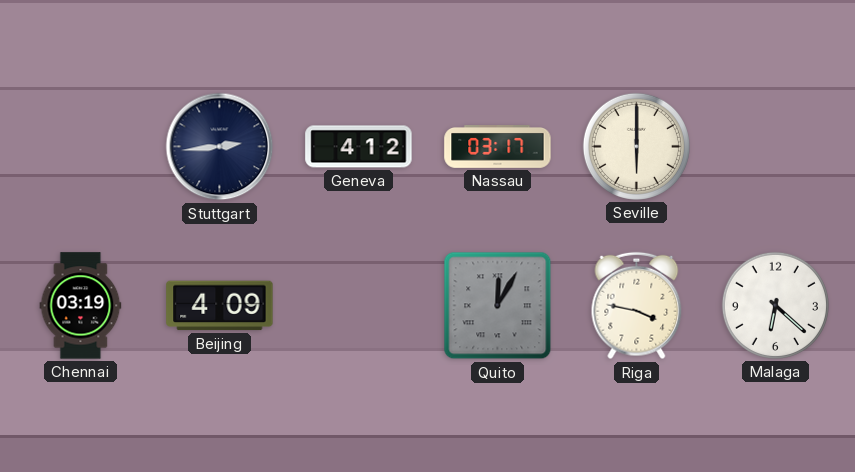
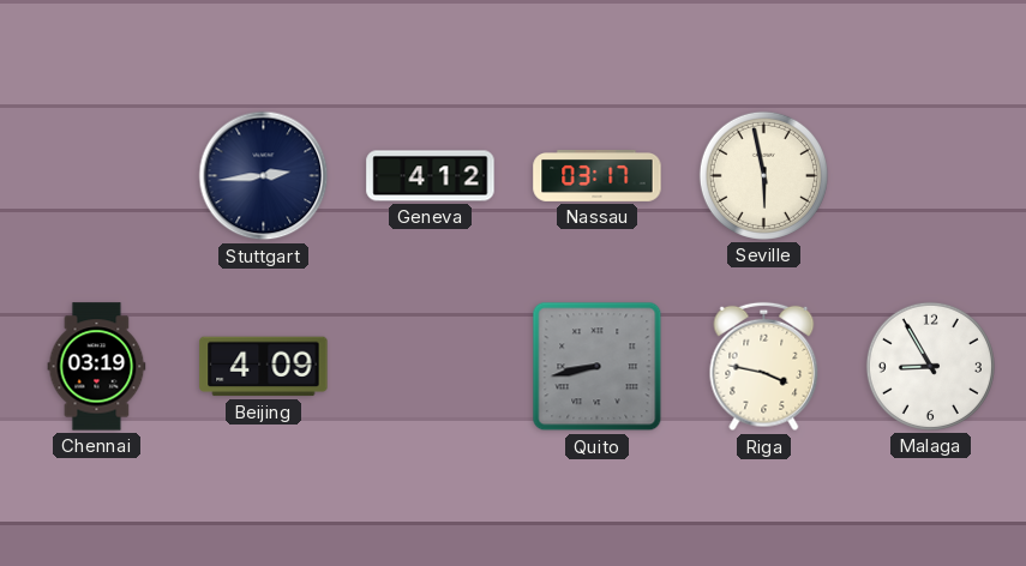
Seville: 6:00 -> 5:58 (763, 175)
Quito: 12:05 -> 8:43 (598, 367)
Malaga: 6:22 -> 8:55 (930, 366)
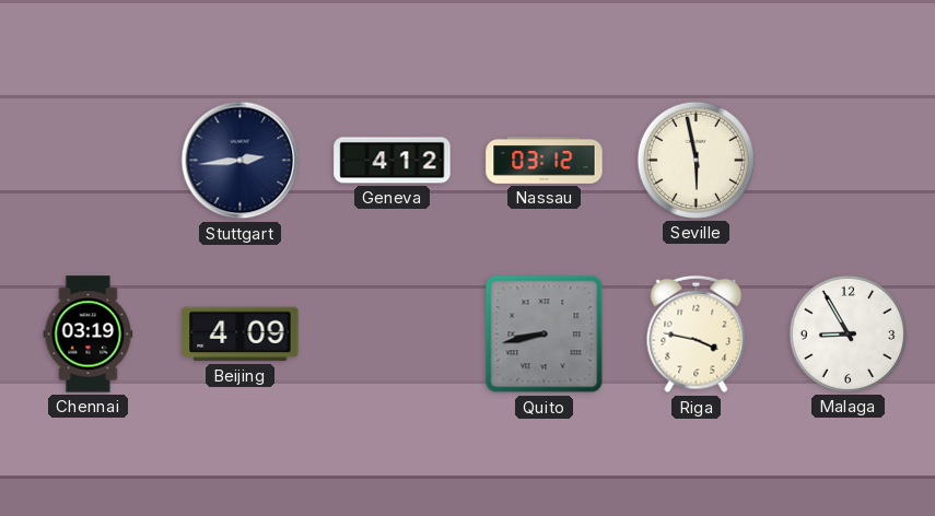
Nassau: 03:17 -> 03:12 (545, 161)
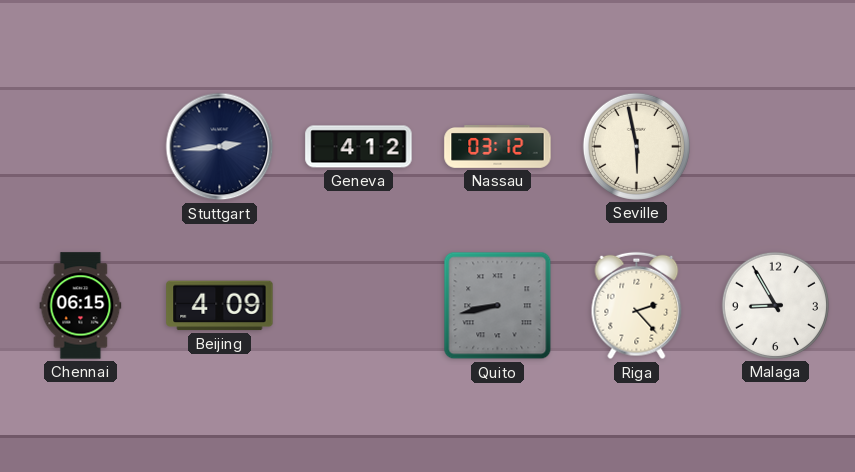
Chennai: 03:19 -> 06:15 (81, 306)
Riga: 3:47 -> 2:23 (637, 306)
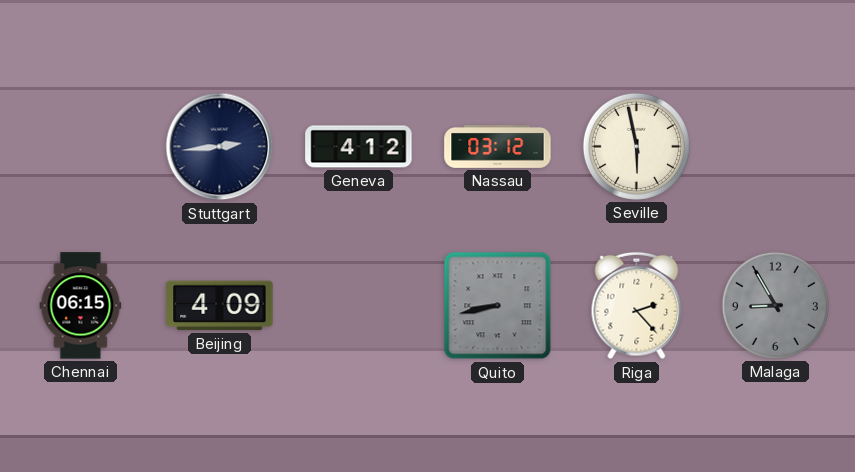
Malaga dial: white -> grey (775, 305)
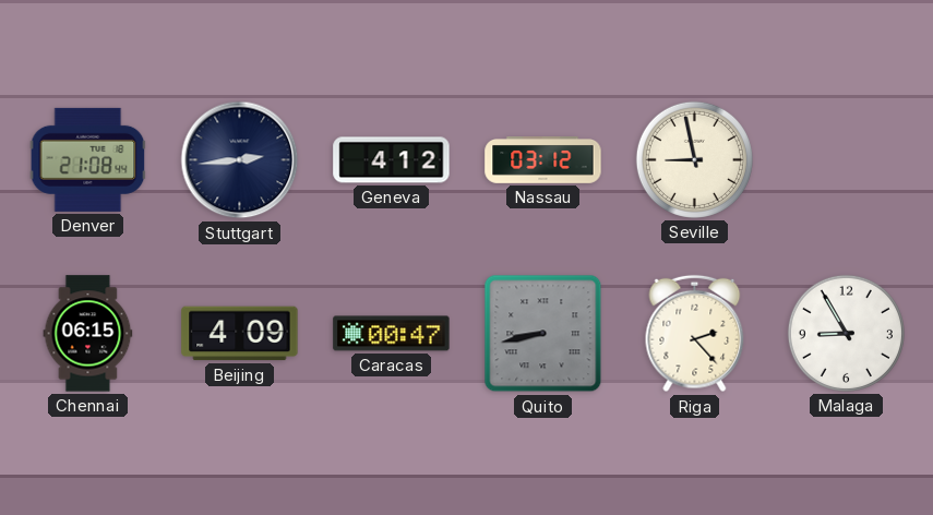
Denver: none -> 21:08 (88, 159)
Seville: 5:58 -> 8:58 (694, 159)
Caracas: none -> 00:47 (392, 334)
Malaga dial: grey -> white (846, 333)
